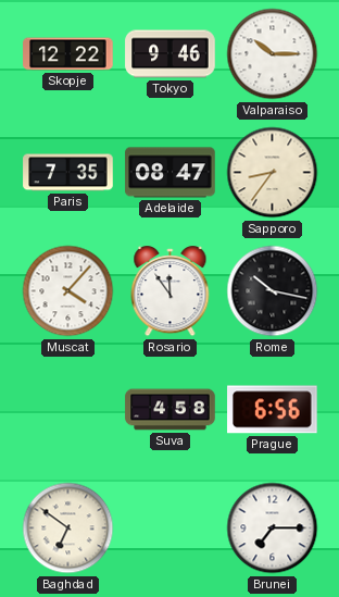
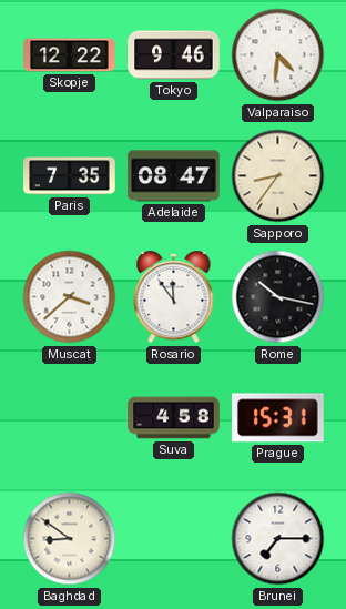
Valparaiso: 10:15 -> 4:31 (278, 55)
Muscat: 4:07 -> 3:38 (70, 297)
Prague: 6:56 -> 15:31 (278, 418)
Baghdad: 6:51 -> 8:51 (70, 539)
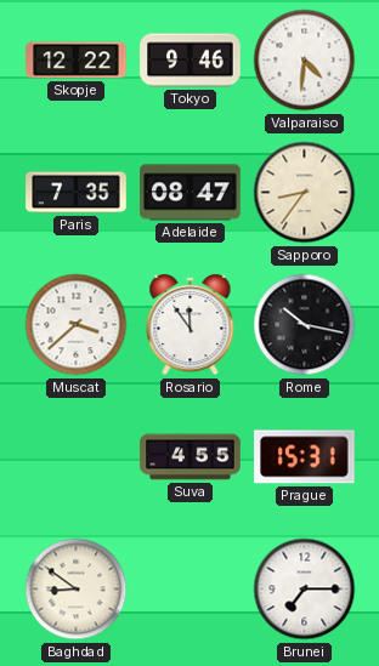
Suva: 4:58 -> 4:55 (191, 457)
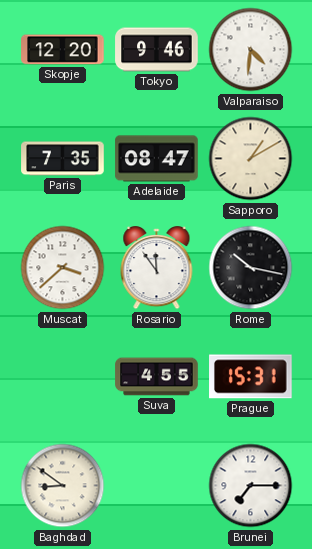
Skopje: 12:22 -> 12:20 (63, 50)
Sapporo: 8:36 -> 1:10 (251, 159)
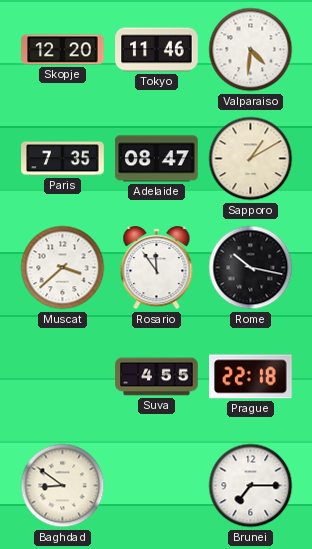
Tokyo: 9:46 -> 11:46 (157, 50)
Prague: 15:31 -> 22:18 (251, 377)
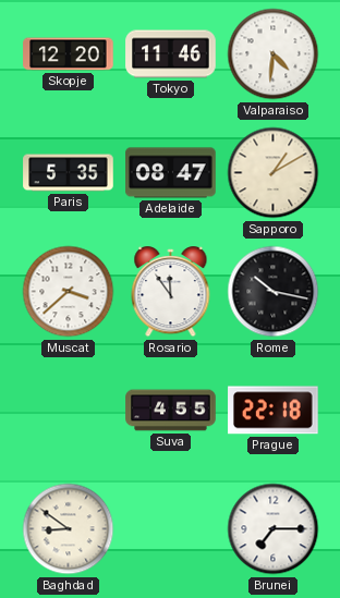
Paris: 7:35 -> 5:35 (69, 173)
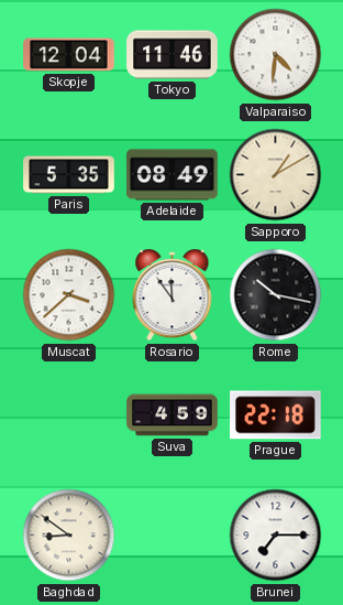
Skopje: 12:20 -> 12:04 (69, 55)
Adelaide: 08:47 -> 08:49 (173, 175)
Suva: 4:55 -> 4:59 (173, 415)
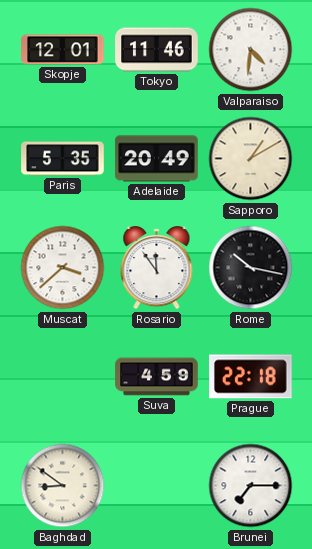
Skopje: 12:04 -> 12:01 (63, 50)
Adelaide: 08:49 -> 20:49 (157, 159)
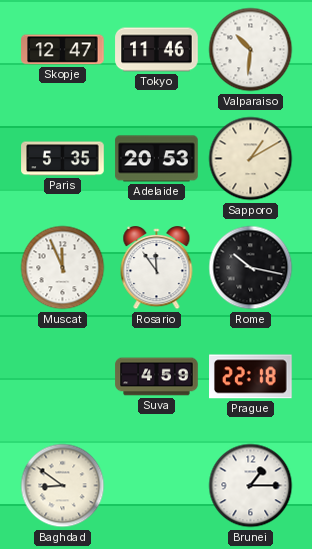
Skopje: 12:01 -> 12:47 (63, 50)
Valparaiso: 4:31 -> 10:31 (251, 50)
Adelaide: 20:49 -> 20:53 (157, 159)
Muscat: 3:38 -> 11:56 (63, 268)
Brunei: 7:15 -> 1:15 (251, 486)
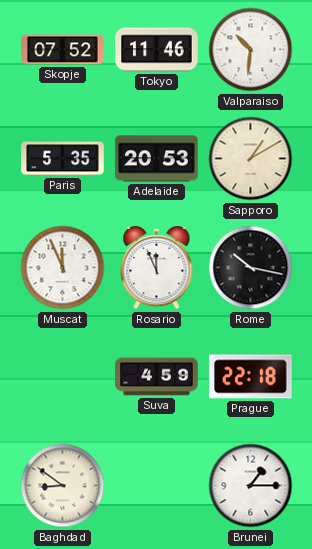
Skopje: 12:47 -> 07:52 (63, 50)
Rosario: 11:54 -> 11:56 (157, 269)
